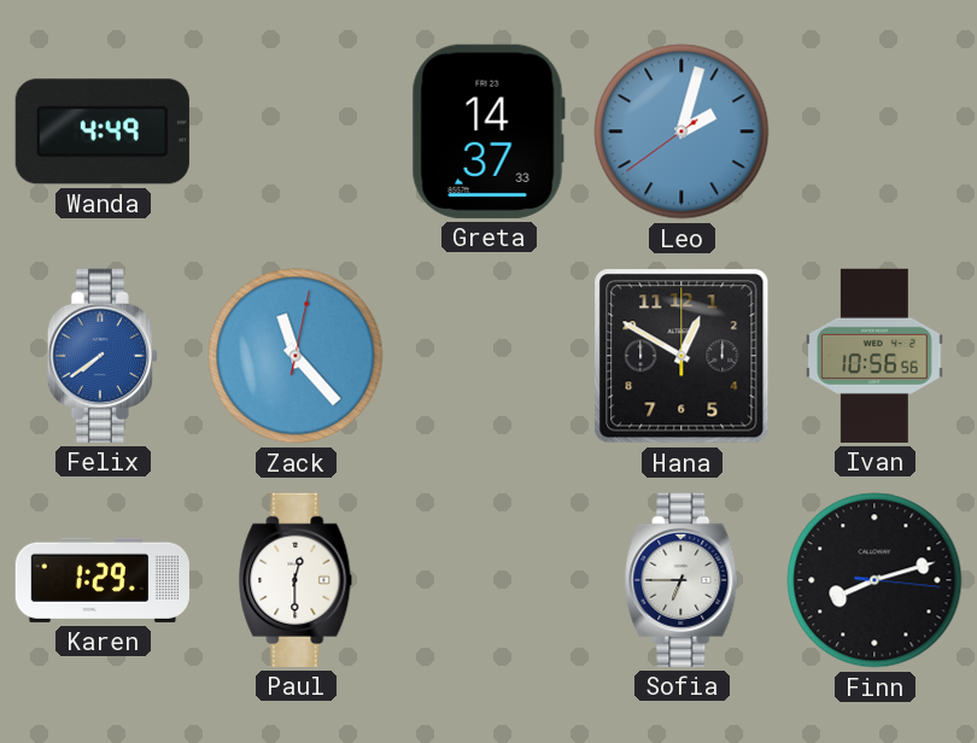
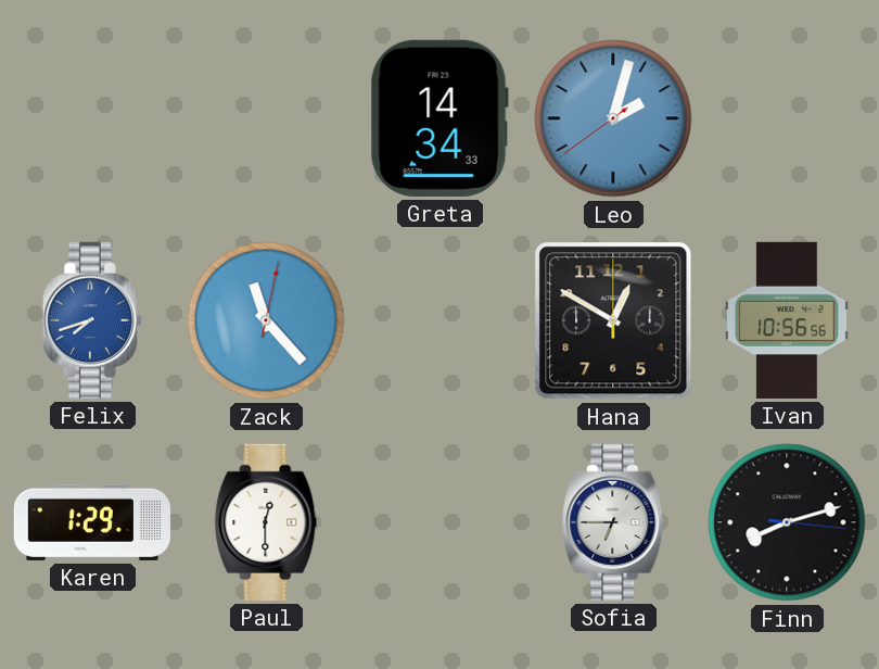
Wanda: 4:49 -> none (103, 131)
Greta: 14:37 -> 14:34 (439, 118)
Felix: 7:39 -> 7:42 (92, 320)
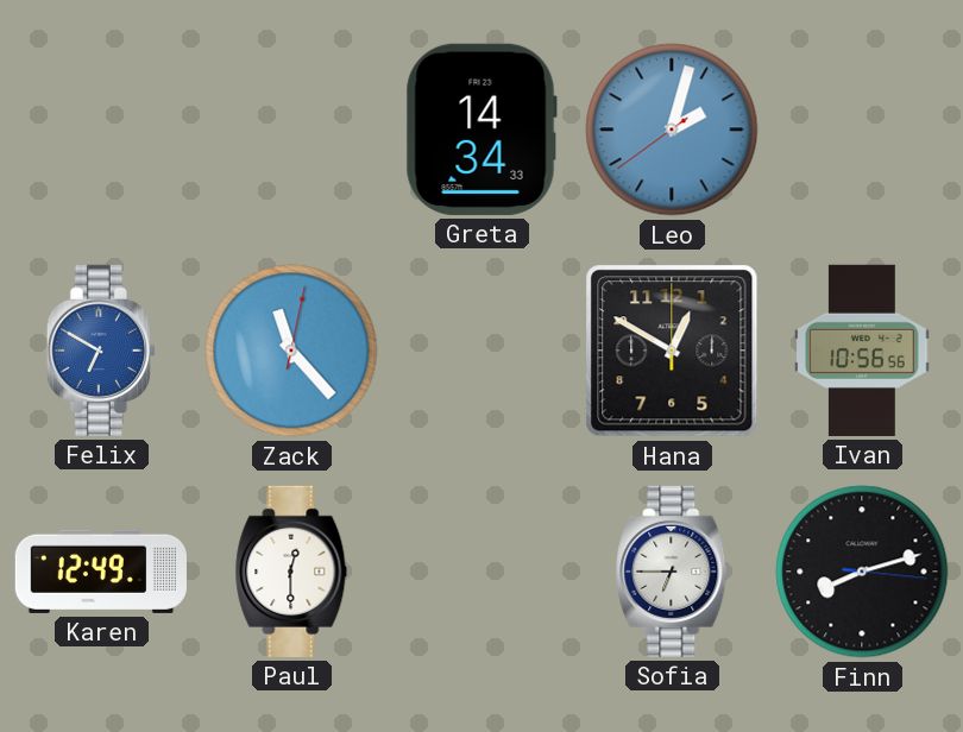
Felix: 7:42 -> 6:50 (101, 351)
Karen: 1:29 -> 12:49 (101, 572)
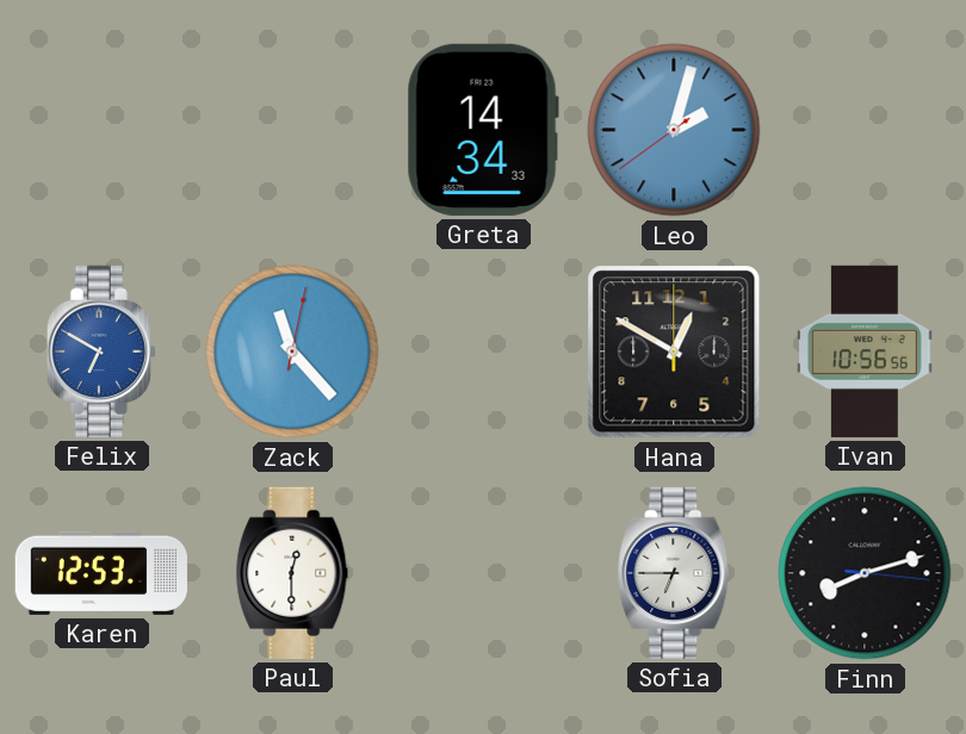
Karen: 12:49 -> 12:53 (101, 573)
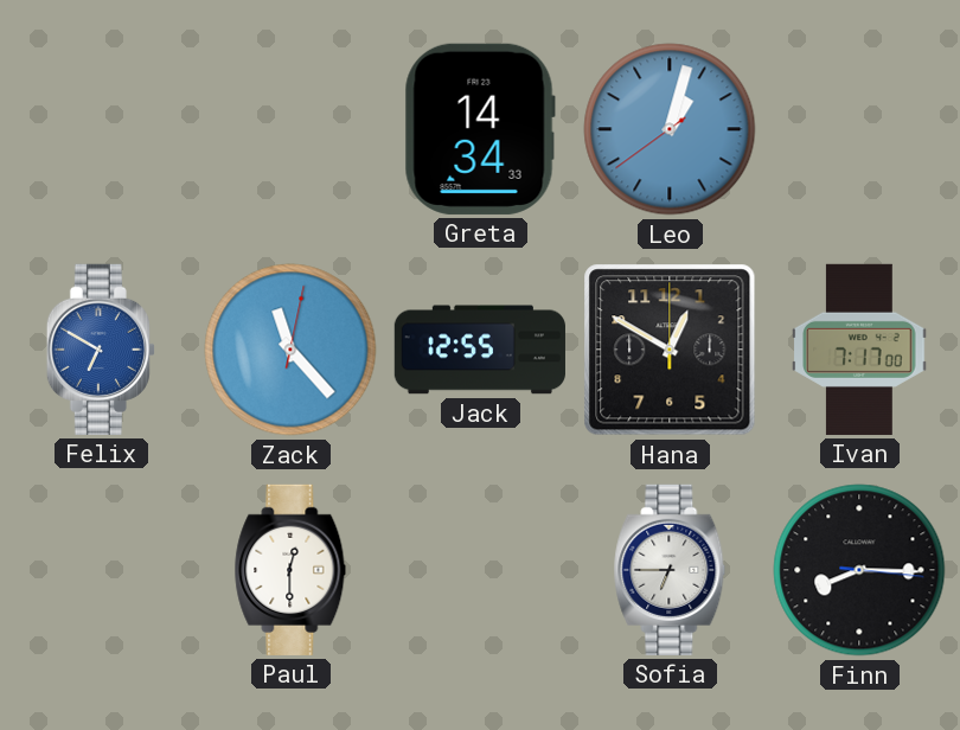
Leo: 2:02 -> 1:02 (670, 129)
Jack: none -> 12:55 (479, 350)
Ivan: 10:56 -> 7:17 (859, 350)
Karen: 12:53 -> none (101, 573)
Finn: 8:12 -> 8:15 (859, 570)
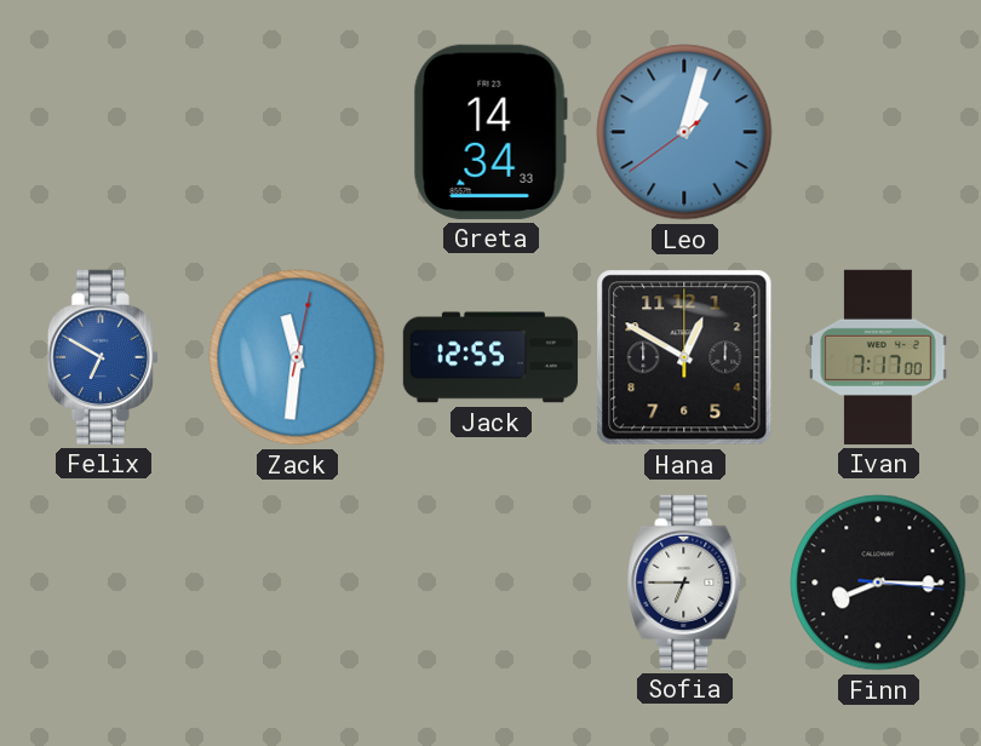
Zack: 11:23 -> 11:31 (297, 357)
Paul: 12:30 -> none (290, 570)
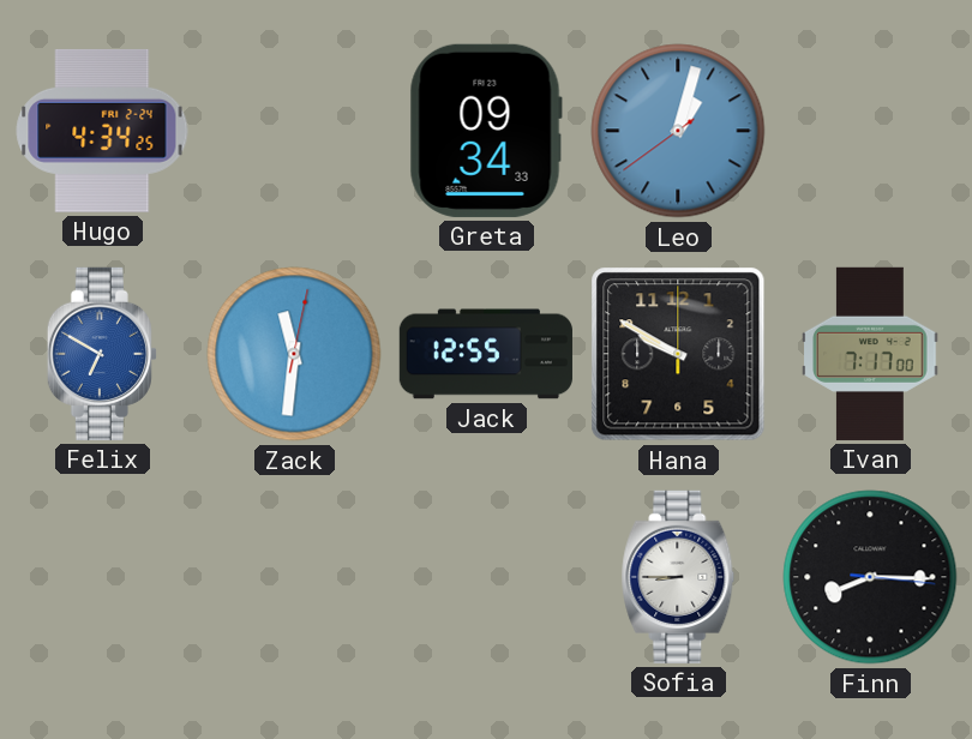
Hugo: none -> 4:34 (102, 131)
Greta: 14:34 -> 09:34 (486, 131)
Hana: 12:50 -> 9:50 (678, 354)
Sofia: 6:45 -> 8:45 (678, 577)
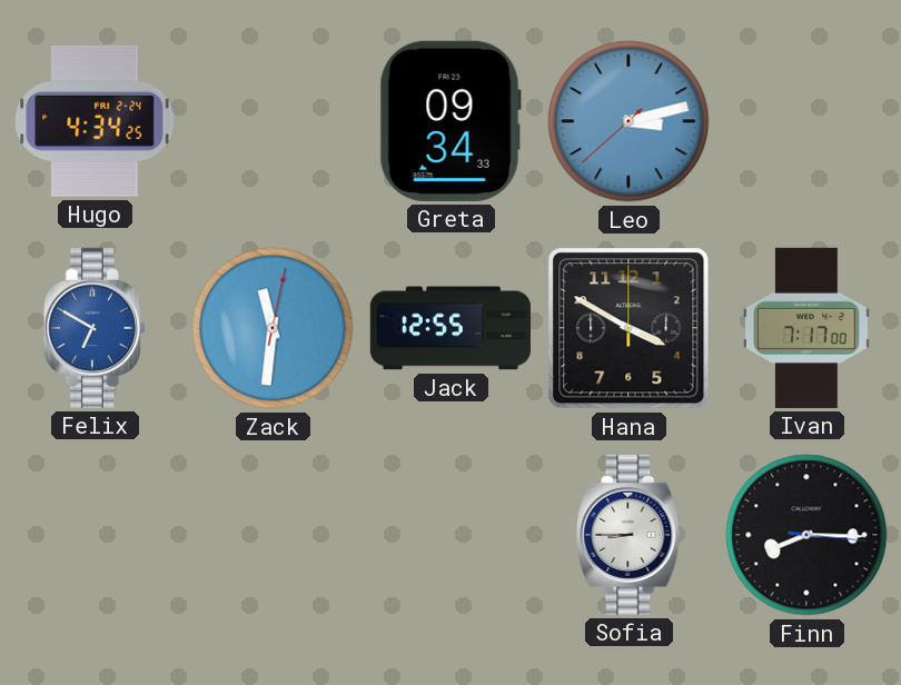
Leo: 1:02 -> 3:12 (628, 121)
Hana: 9:50 -> 3:50 (628, 328)
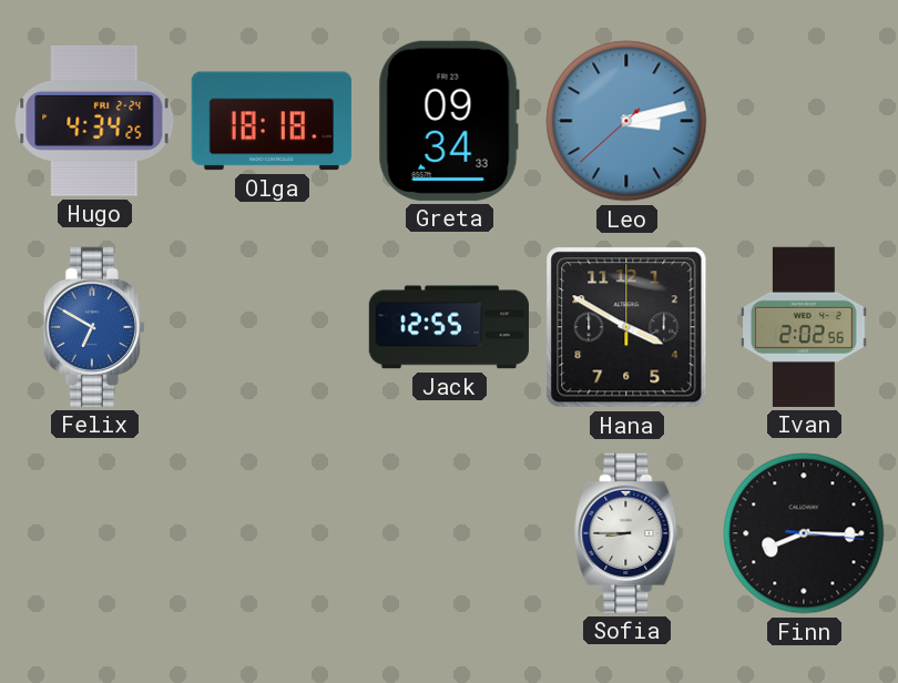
Olga: none -> 18:18 (272, 121)
Zack: 11:31 -> none (273, 328)
Ivan: 7:17 -> 2:02 (804, 327)
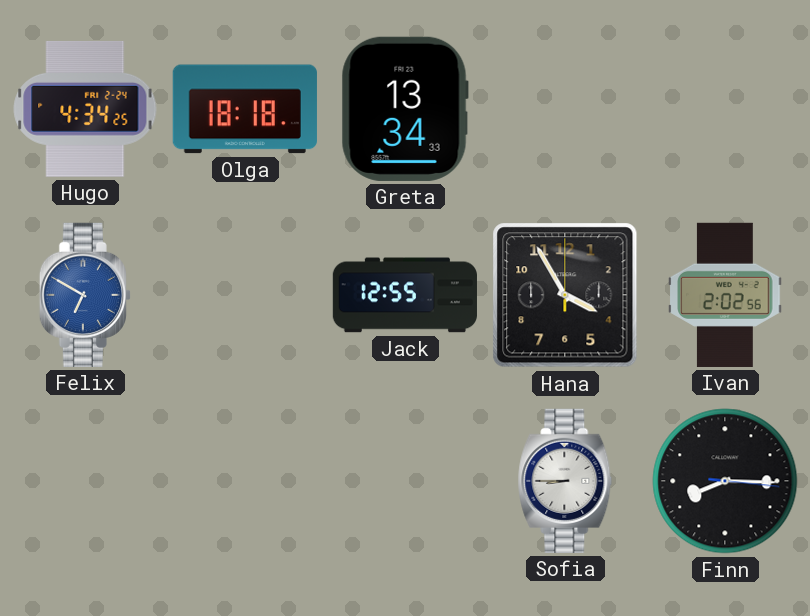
Greta: 09:34 -> 13:34 (405, 109)
Leo: 3:12 -> none (626, 121)
Hana: 3:50 -> 3:55 (565, 295)
